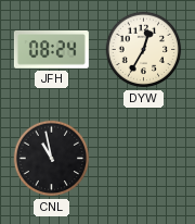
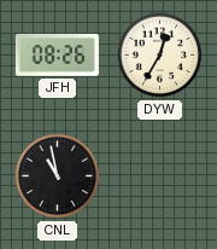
JFH: 08:24 -> 08:26 (57, 54)
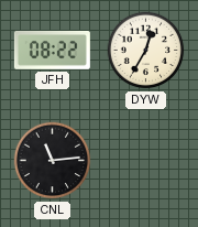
JFH: 08:26 -> 08:22 (52, 50)
CNL: 10:58 -> 11:14 (53, 161)
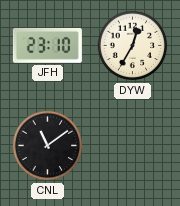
JFH: 08:22 -> 23:10 (47, 45)
CNL: 11:14 -> 11:09 (48, 146)
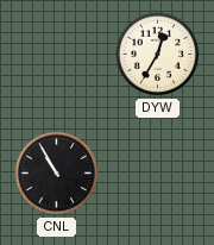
JFH: 23:10 -> none (47, 45)
CNL: 11:09 -> 10:55 (57, 174)
